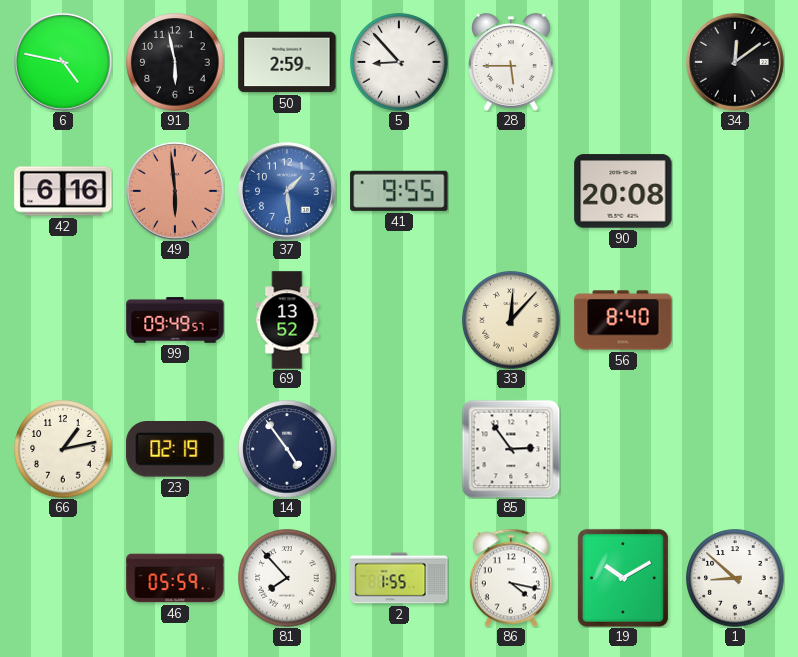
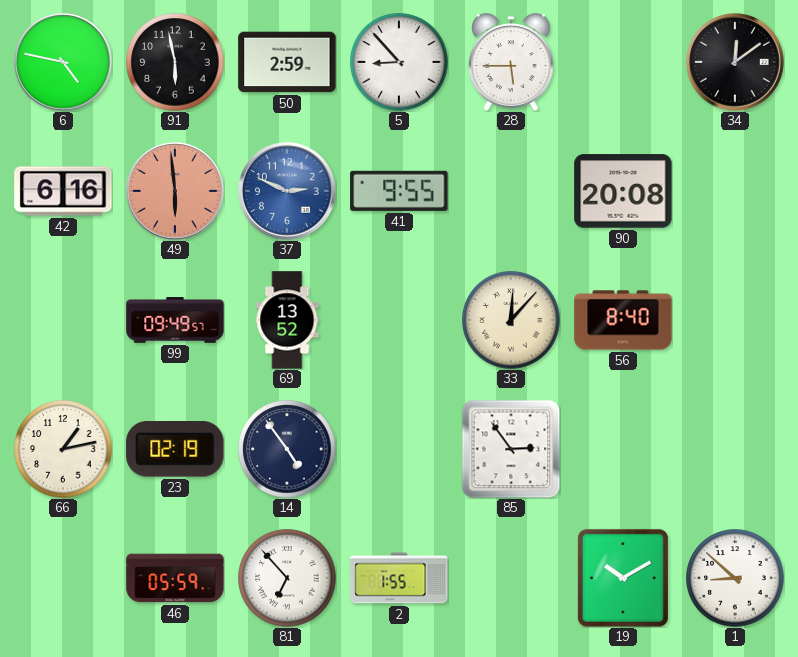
37: 1:29 -> 2:49 (287, 191)
81: 7:53 -> 6:53 (287, 578)
86: 4:17 -> none (511, 578)
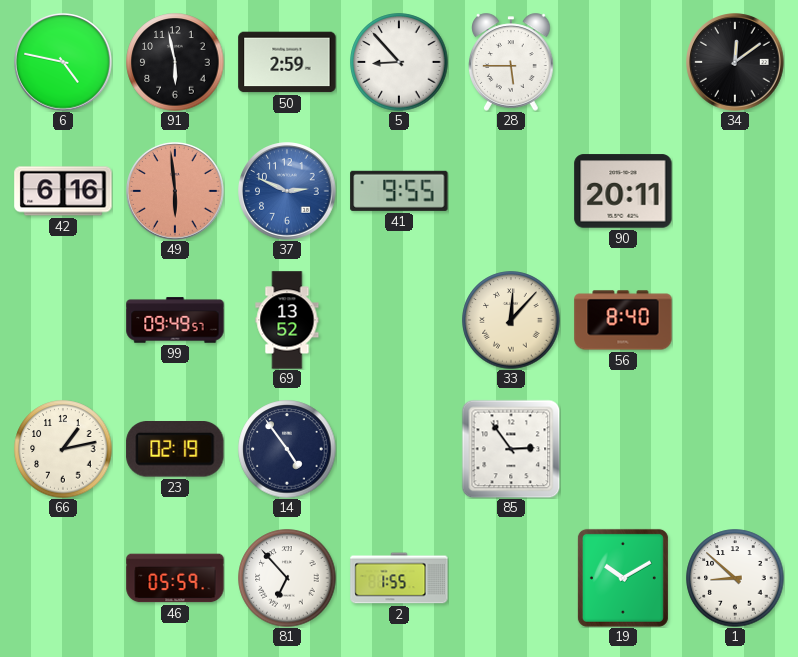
90: 20:08 -> 20:11 (623, 191)
